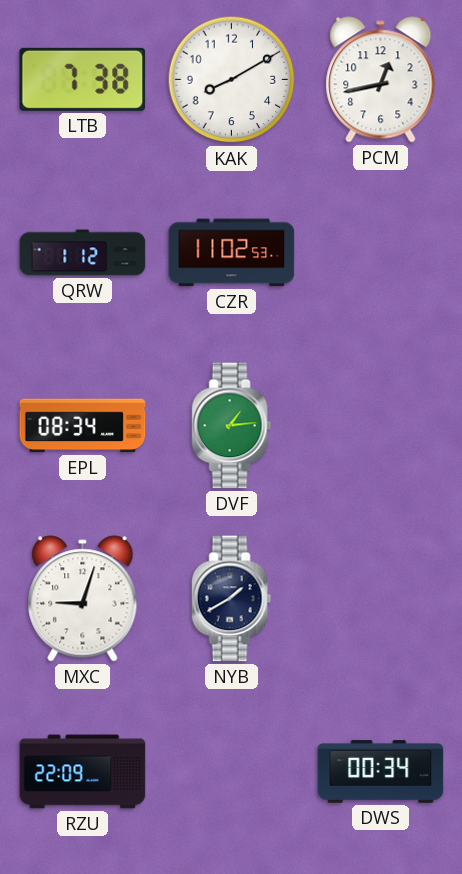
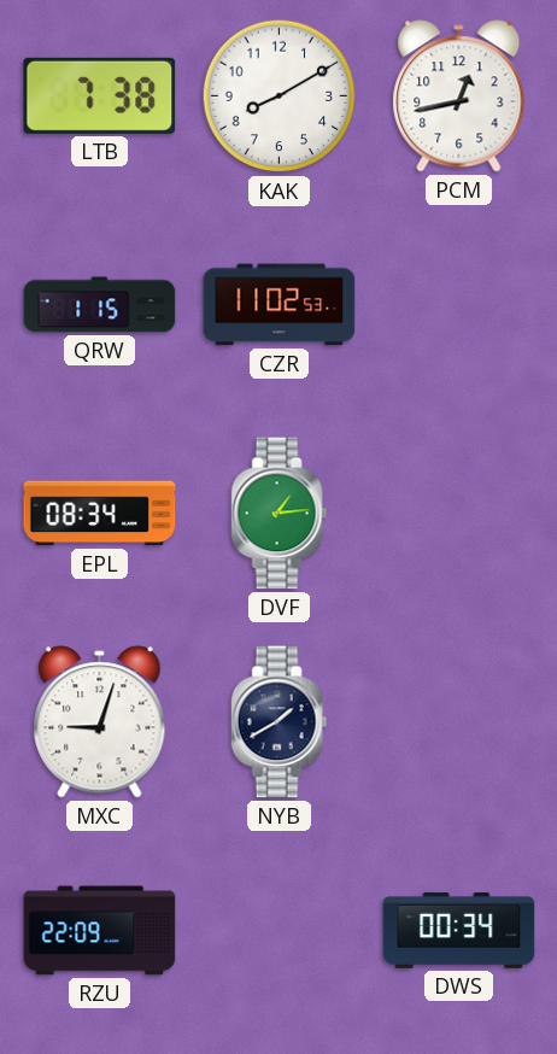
QRW: 1:12 -> 1:15 (100, 305)
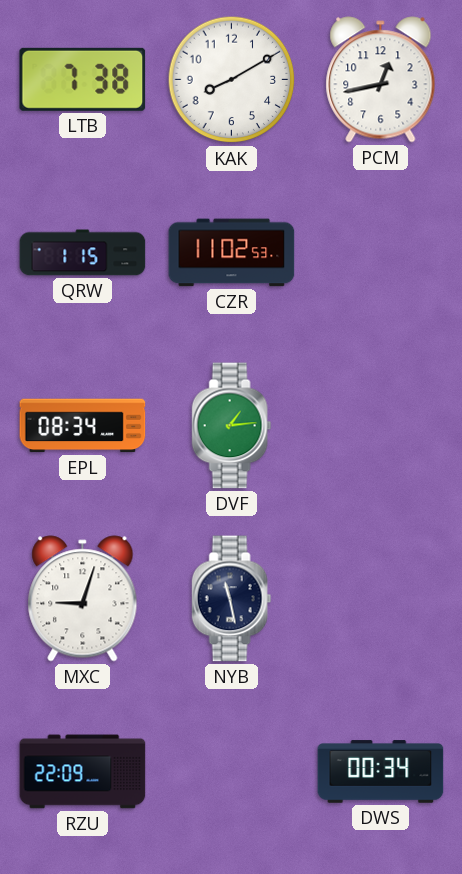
NYB: 1:40 -> 11:28 (232, 599)
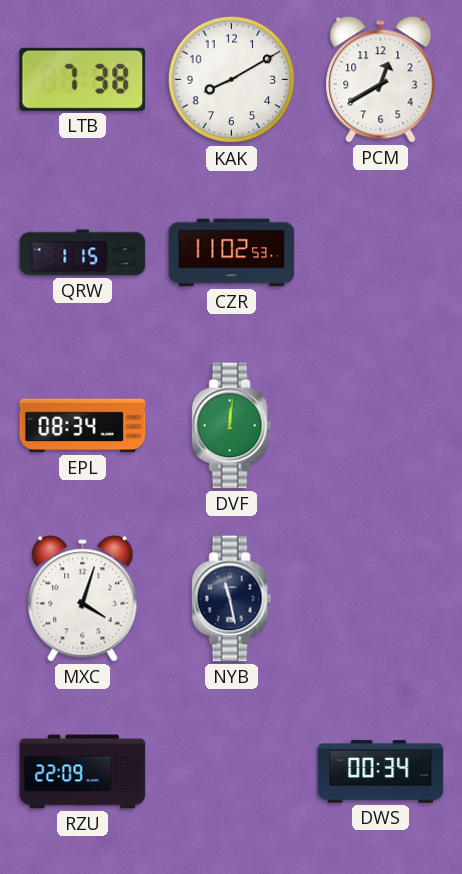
PCM: 12:43 -> 12:40 (381, 80)
DVF: 1:14 -> 12:01 (232, 426)
MXC: 9:03 -> 4:03 (83, 599)
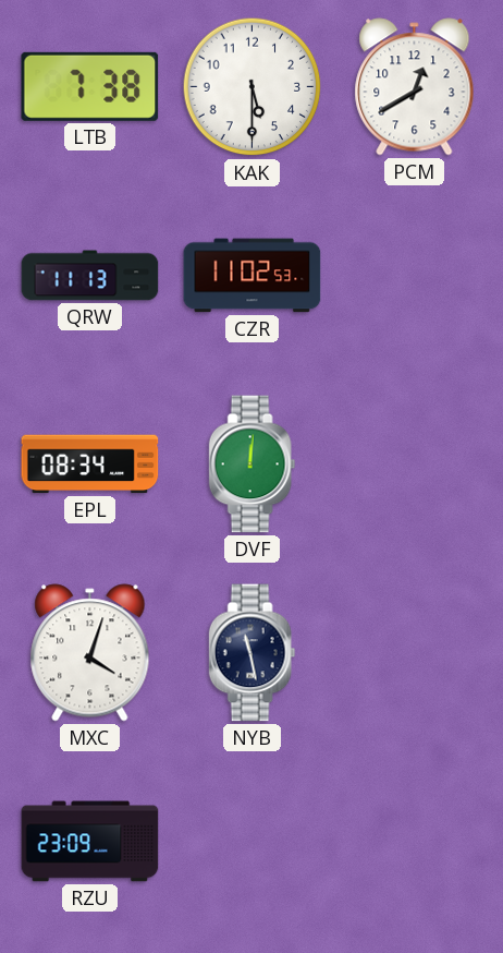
KAK: 8:10 -> 5:30 (253, 87)
QRW: 1:15 -> 11:13 (90, 276)
RZU: 22:09 -> 23:09 (90, 842)
DWS: 00:34 -> none (381, 772)
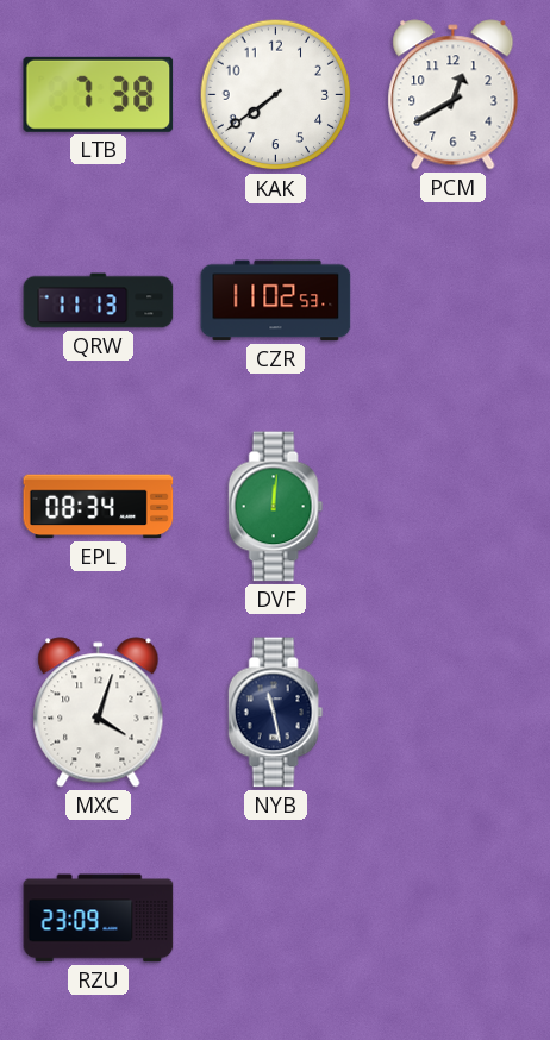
KAK: 5:30 -> 7:39 (276, 95)
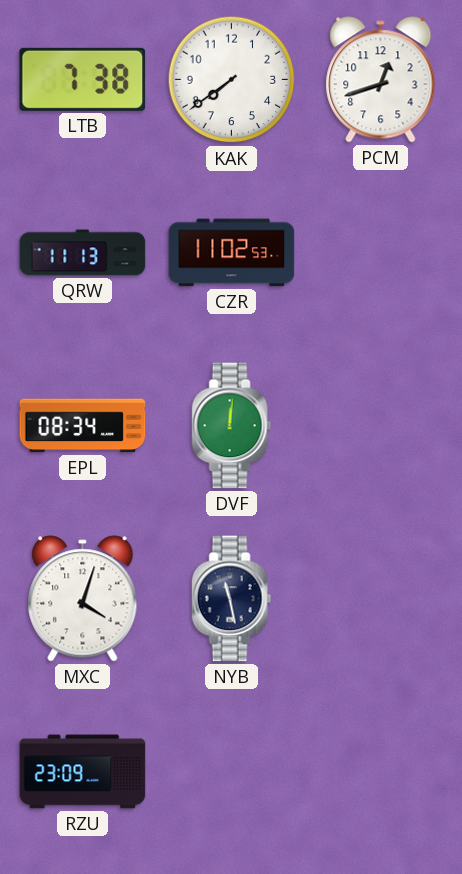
PCM: 12:40 -> 12:42 (381, 80)
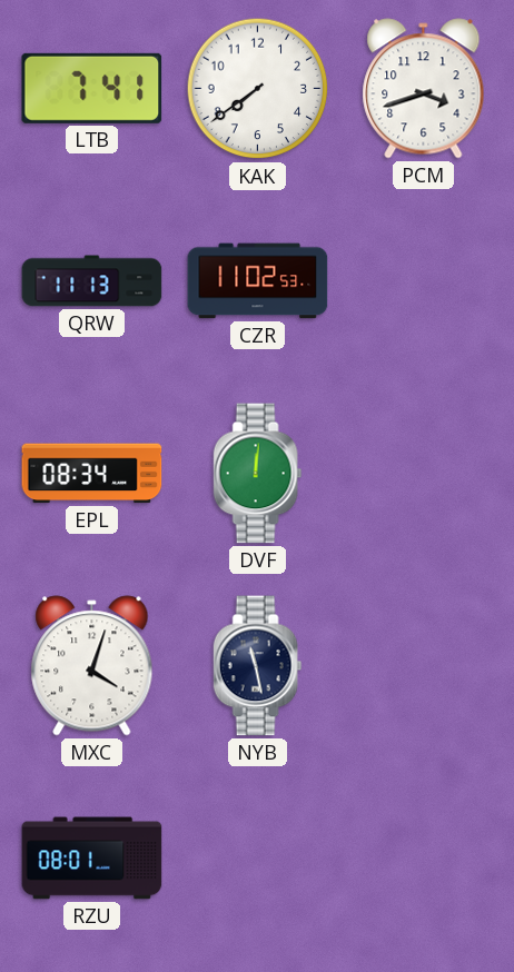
LTB: 7:38 -> 7:41 (92, 88)
PCM: 12:42 -> 3:42 (424, 89)
RZU: 23:09 -> 08:01 (92, 859)
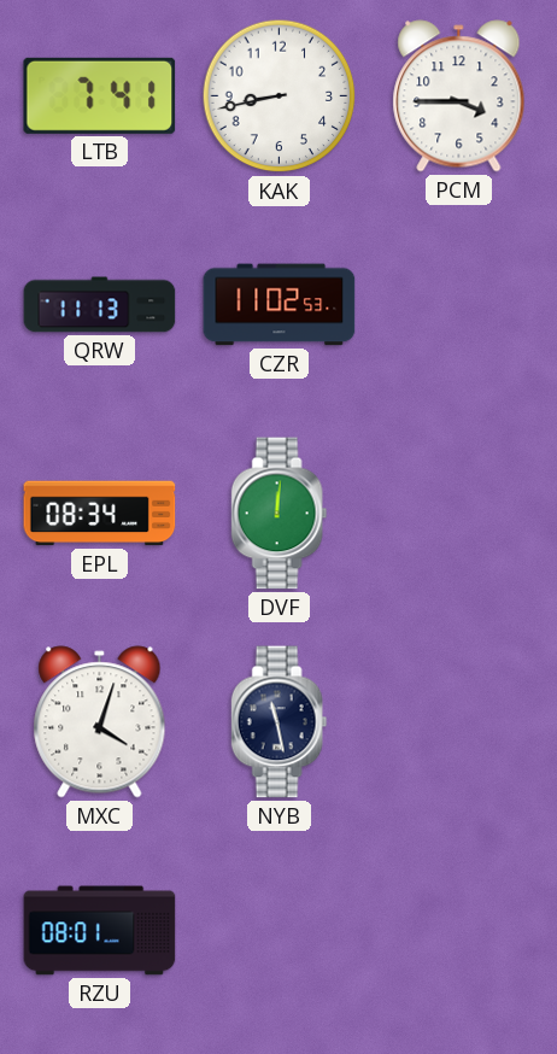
KAK: 7:39 -> 8:43 (280, 96)
PCM: 3:42 -> 3:45 (459, 96)
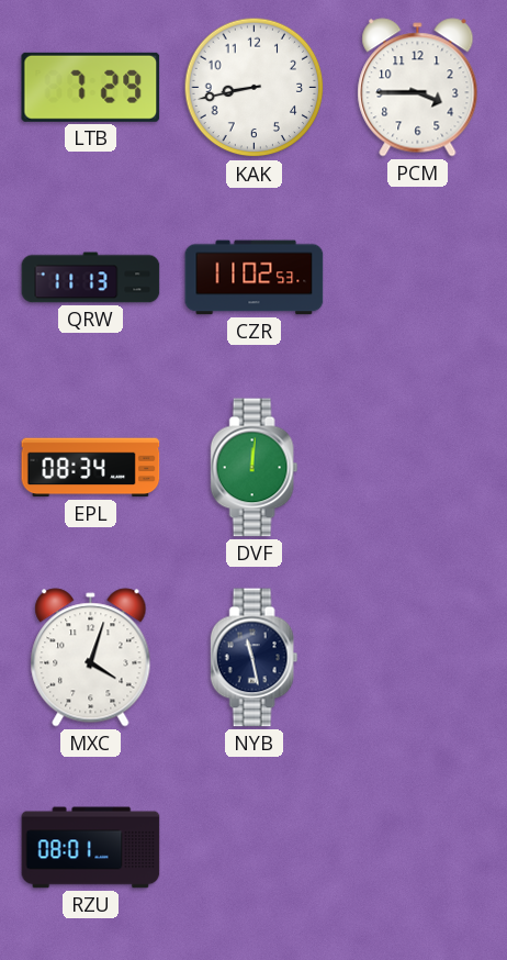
LTB: 7:41 -> 7:29 (91, 87)
